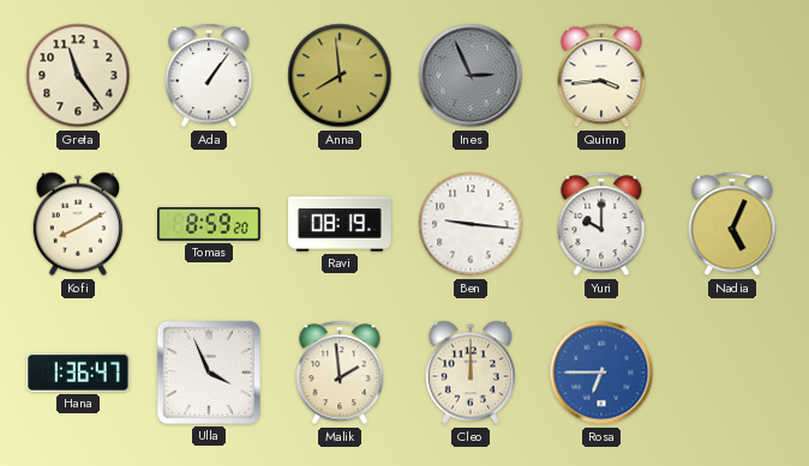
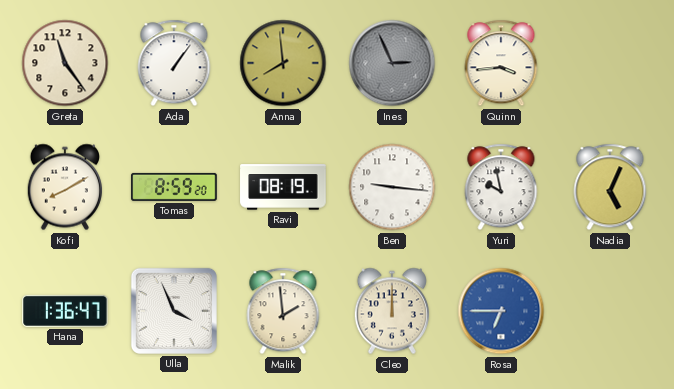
Yuri: 10:00 -> 9:58 (501, 187)
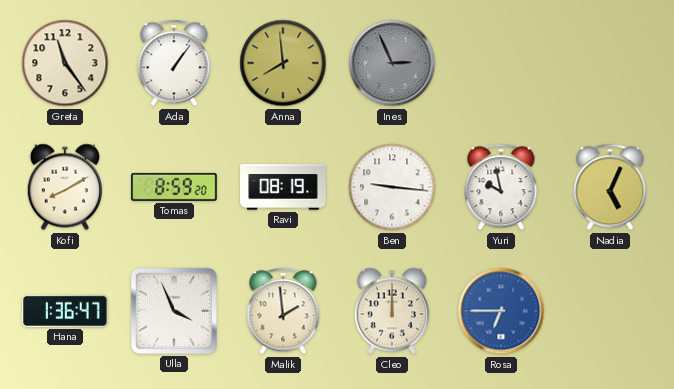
Quinn: 3:44 -> none (501, 63)
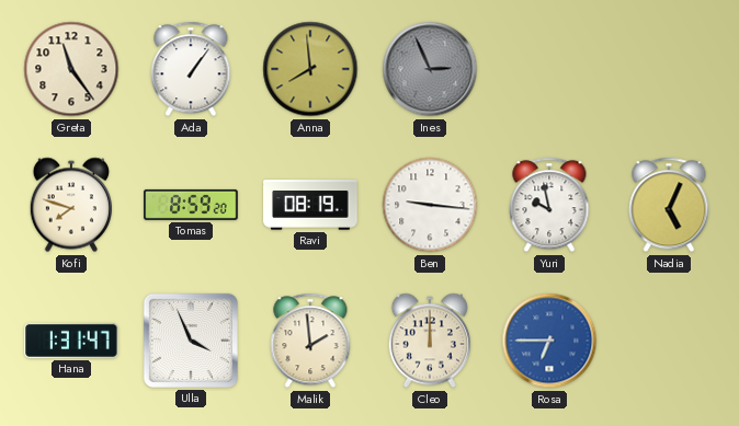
Kofi: 8:10 -> 7:48 (70, 205)
Hana: 1:36 -> 1:31 (71, 341)
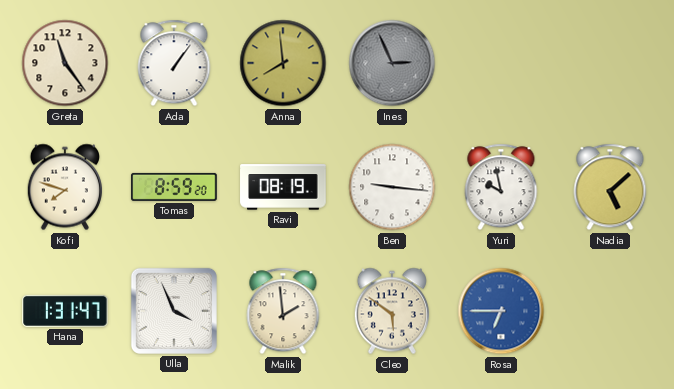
Nadia: 5:04 -> 5:08 (610, 187)
Cleo: 12:00 -> 5:51 (391, 311)
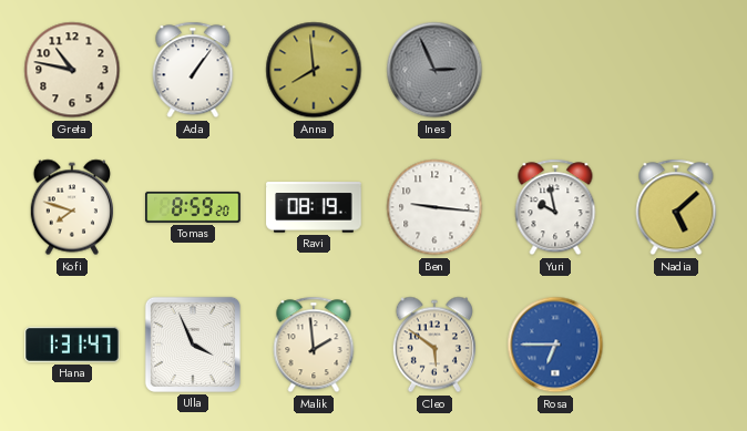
Greta: 11:24 -> 10:47 (72, 70)
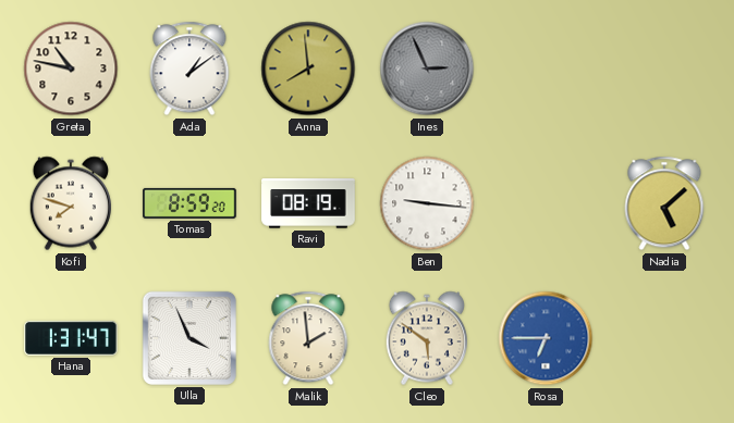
Ada: 1:06 -> 1:09 (189, 69)
Yuri: 9:58 -> none (555, 207)
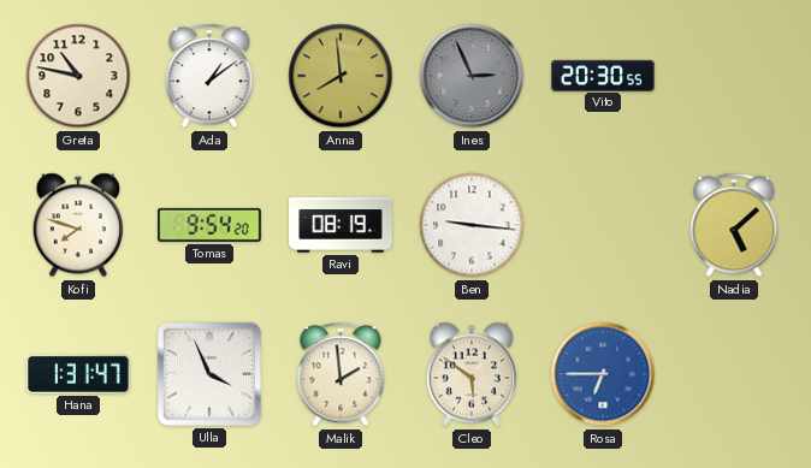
Vito: none -> 20:30 (603, 75)
Tomas: 8:59 -> 9:54 (209, 225)
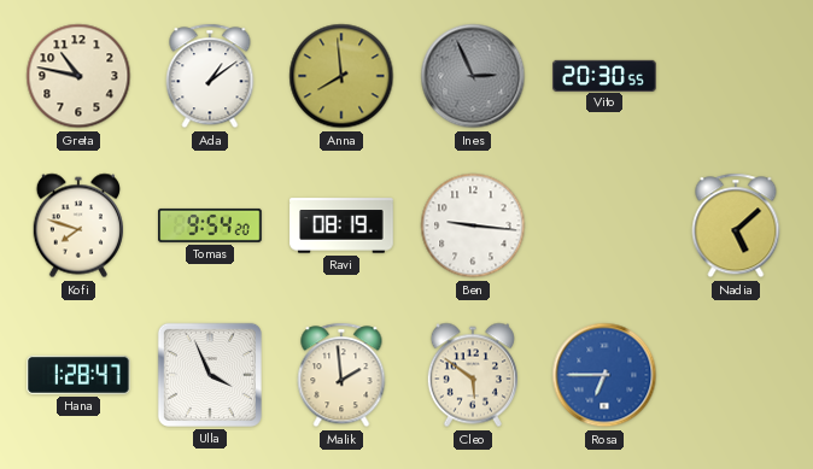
Hana: 1:31 -> 1:28 (78, 375)
